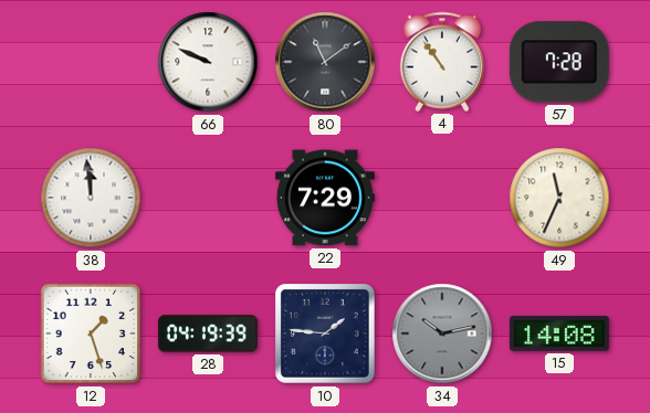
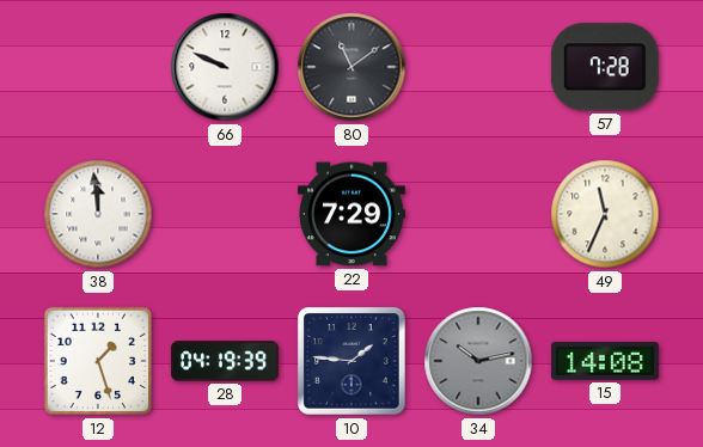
4: 10:54 -> none (442, 62)
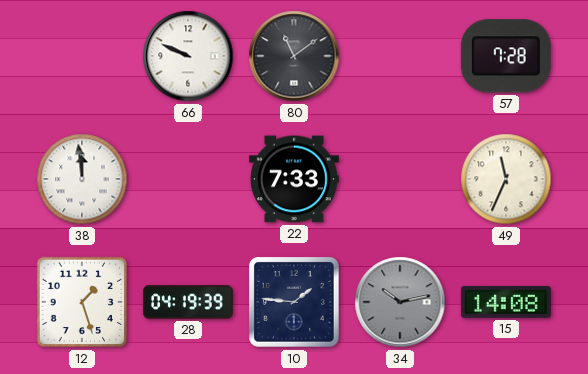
22: 7:29 -> 7:33 (294, 179)
